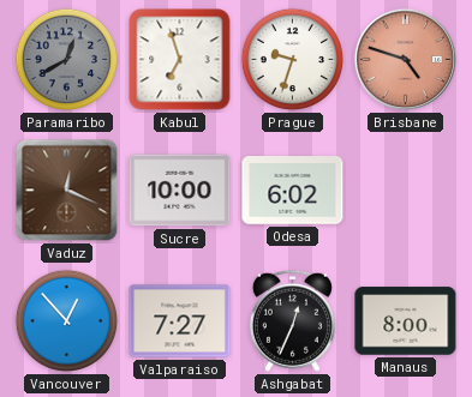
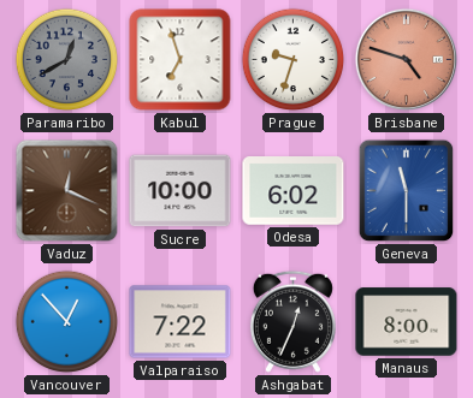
Geneva: none -> 11:30 (407, 191)
Valparaiso: 7:27 -> 7:22 (181, 322)
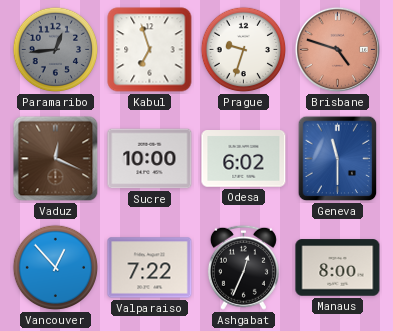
Paramaribo: 12:40 -> 12:44 (56, 50)
